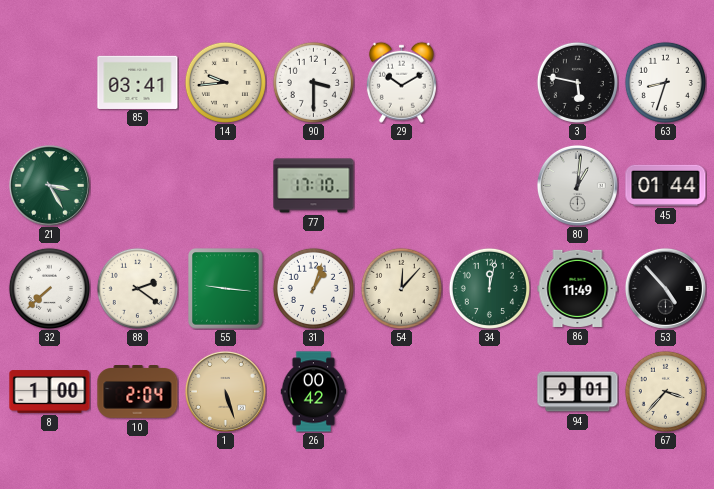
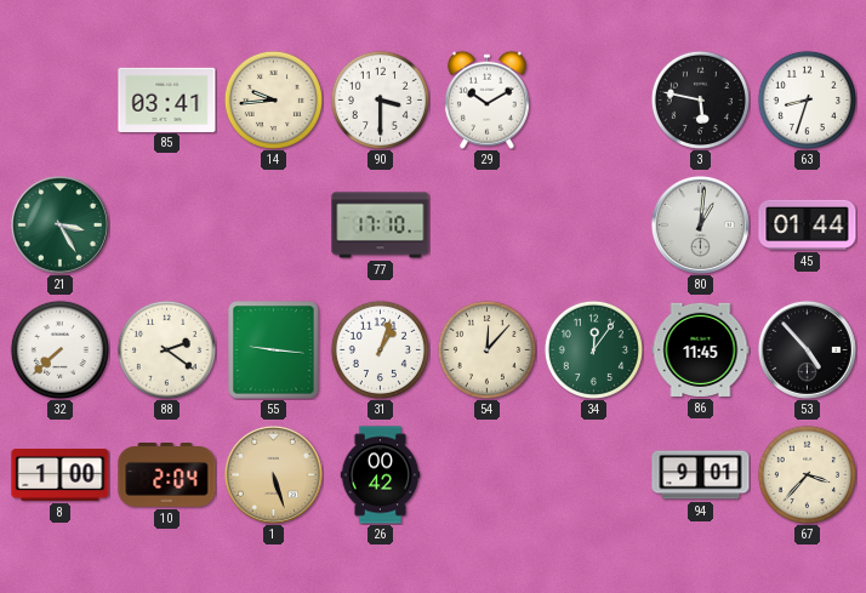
34: 12:02 -> 12:06 (593, 349)
86: 11:49 -> 11:45 (701, 349)
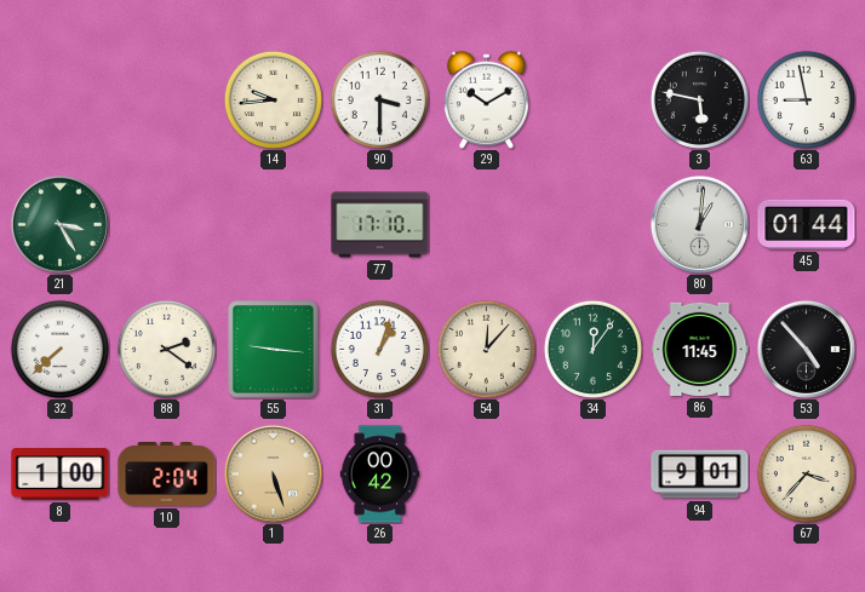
85: 03:41 -> none (167, 99)
63: 8:33 -> 8:58 (806, 99)
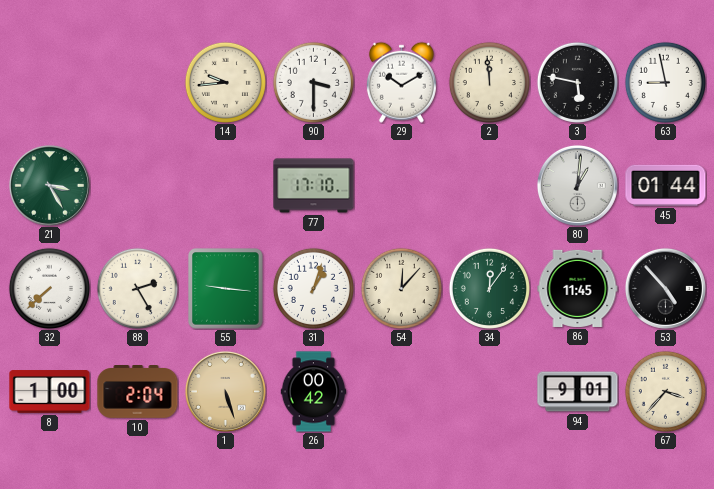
2: none -> 11:59 (489, 82)
88: 2:21 -> 2:25 (137, 288)
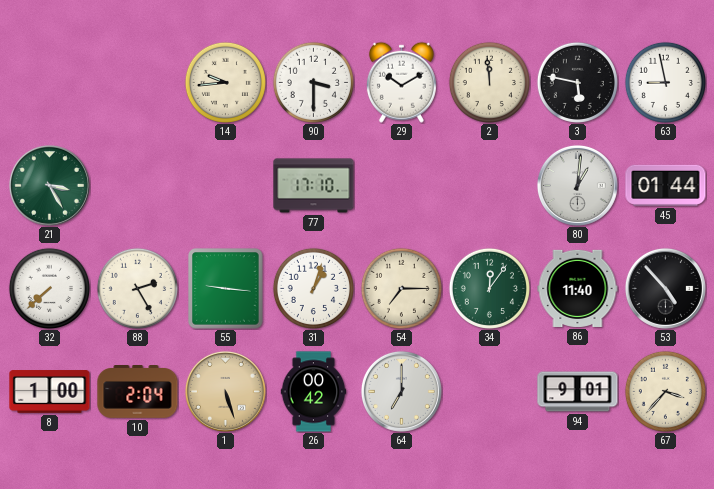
54: 12:07 -> 7:15 (401, 288)
86: 11:45 -> 11:40 (578, 288)
64: none -> 7:00 (401, 391)
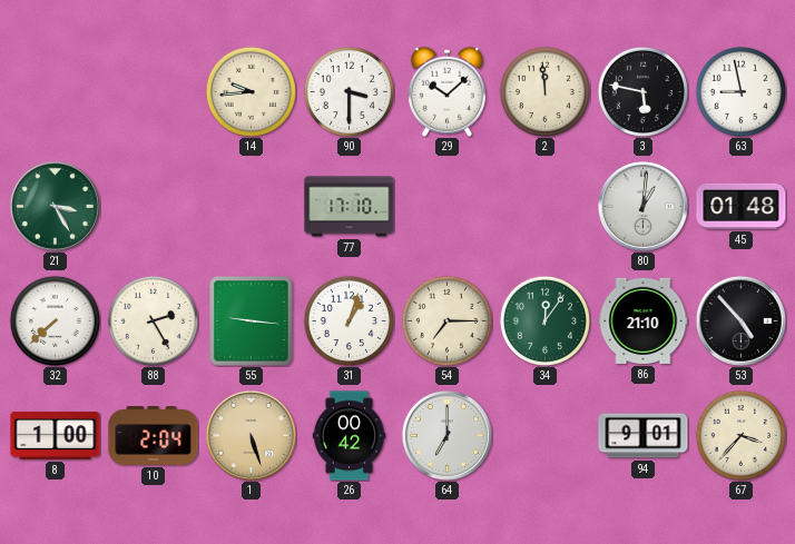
29: 10:10 -> 10:08 (446, 91)
45: 01:44 -> 01:48 (742, 206)
86: 11:40 -> 21:10 (644, 320)
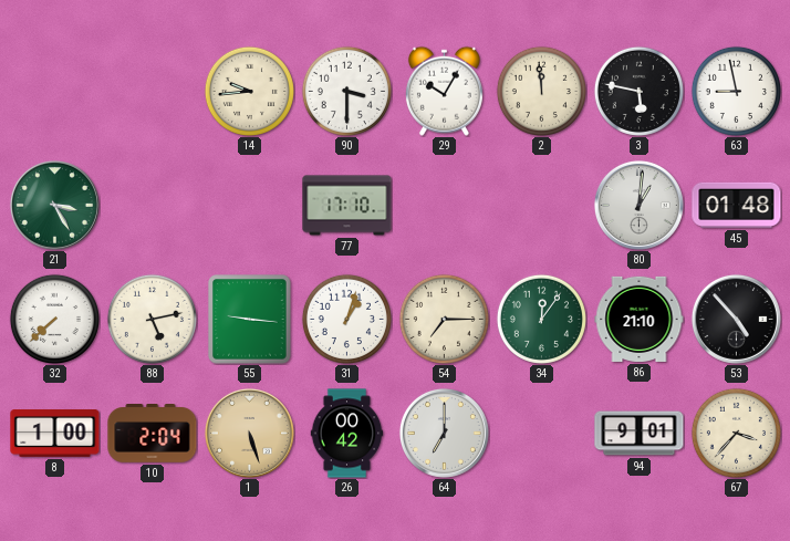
29: 10:08 -> 10:05 (444, 91)
88: 2:25 -> 5:13 (152, 319)
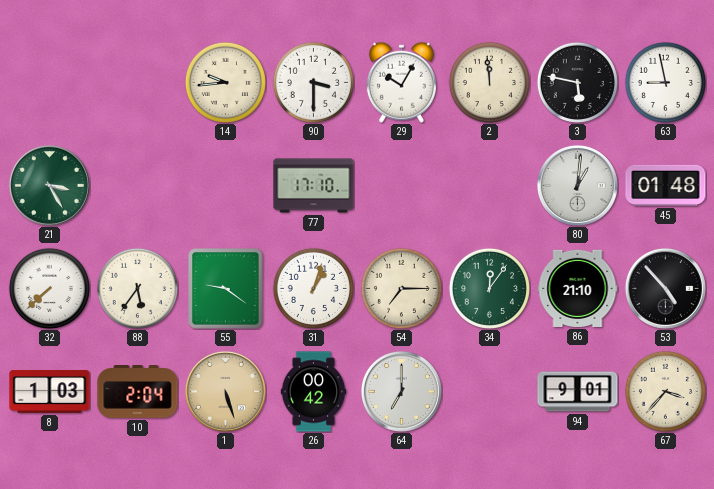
88: 5:13 -> 5:36 (137, 288)
55: 9:16 -> 9:21 (226, 289)
8: 1:00 -> 1:03 (50, 392)
